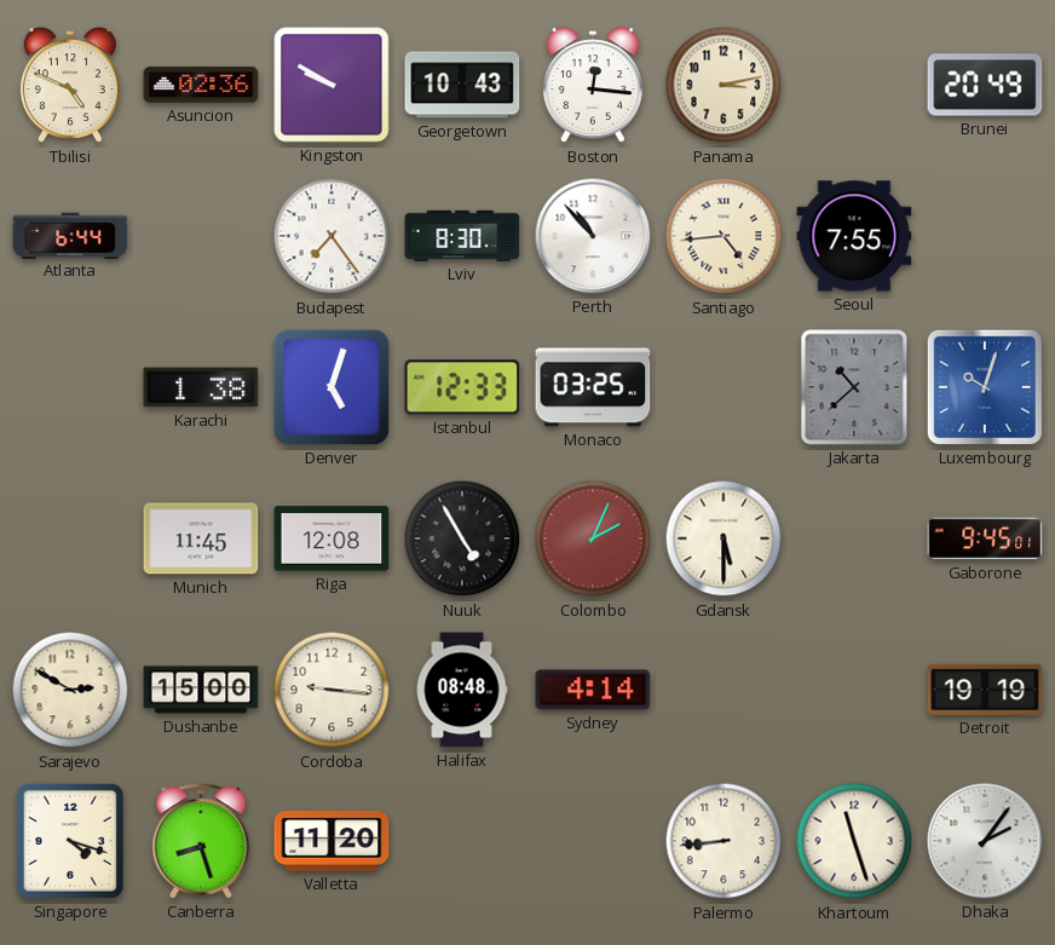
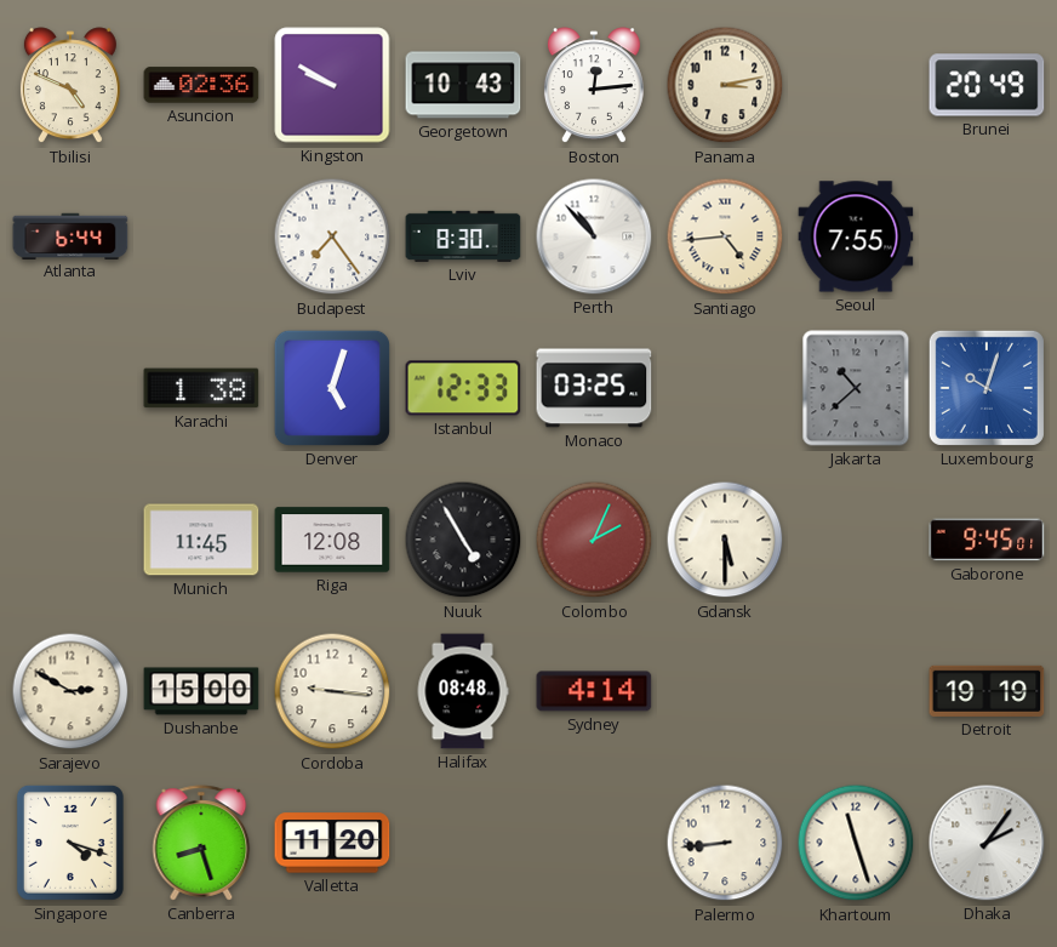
Boston: 12:16 -> 12:14 (594, 86)
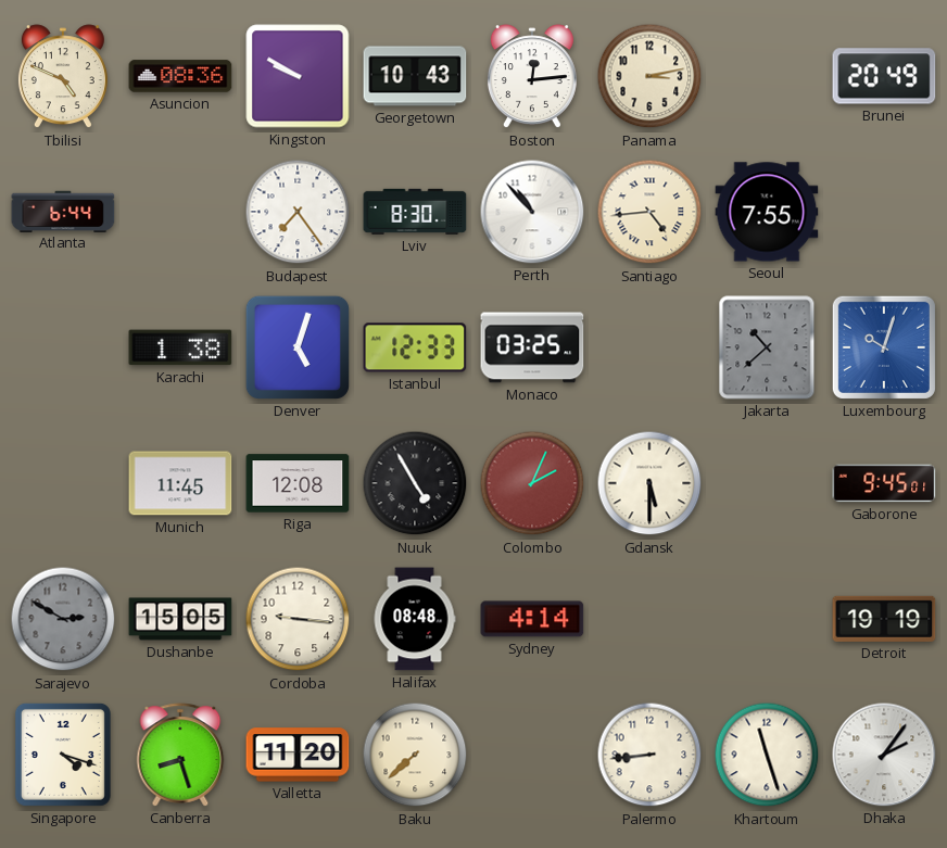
Asuncion: 02:36 -> 08:36 (180, 76)
Sarajevo dial: cream -> grey (63, 619)
Dushanbe: 15:00 -> 15:05 (180, 619)
Baku: none -> 7:38 (415, 755)
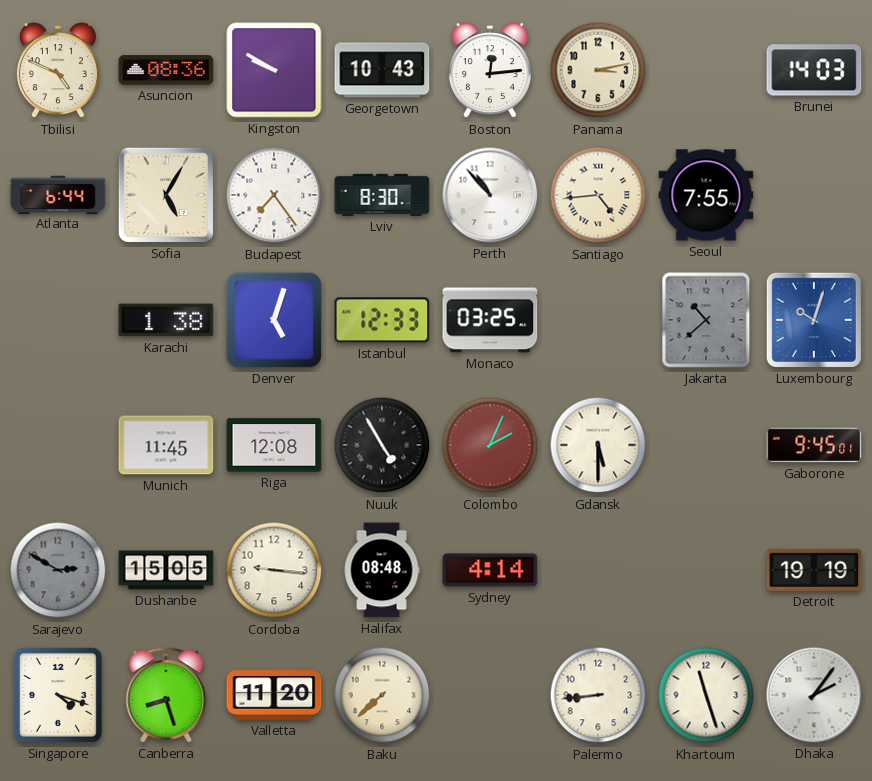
Brunei: 20:49 -> 14:03 (814, 70)
Sofia: none -> 5:05 (166, 195)
